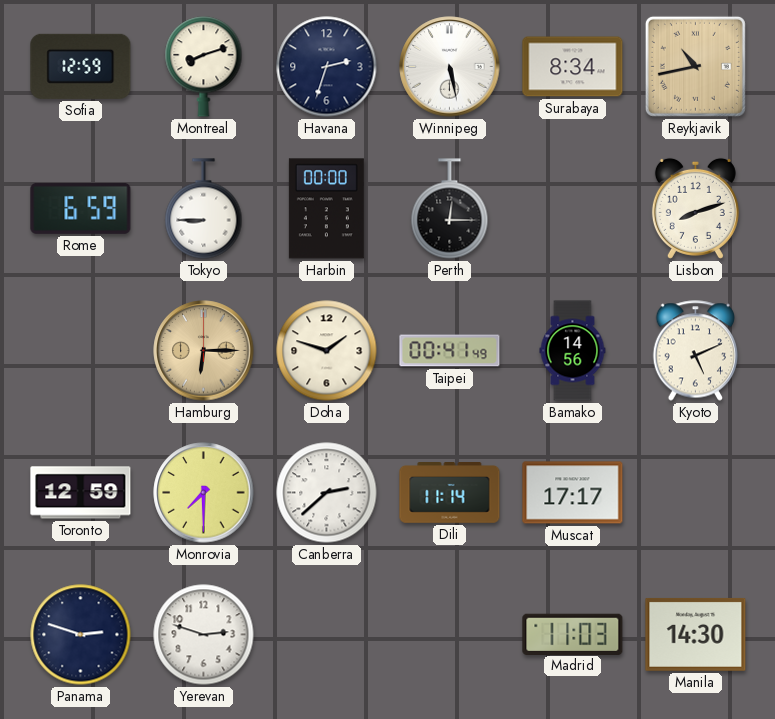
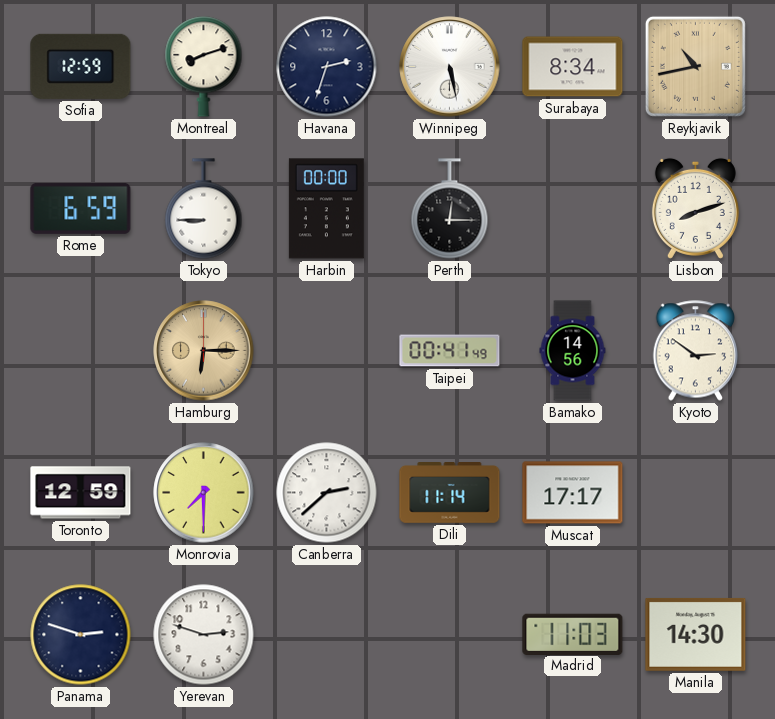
Doha: 1:48 -> none (327, 351)
Kyoto: 5:11 -> 2:51 (696, 351)
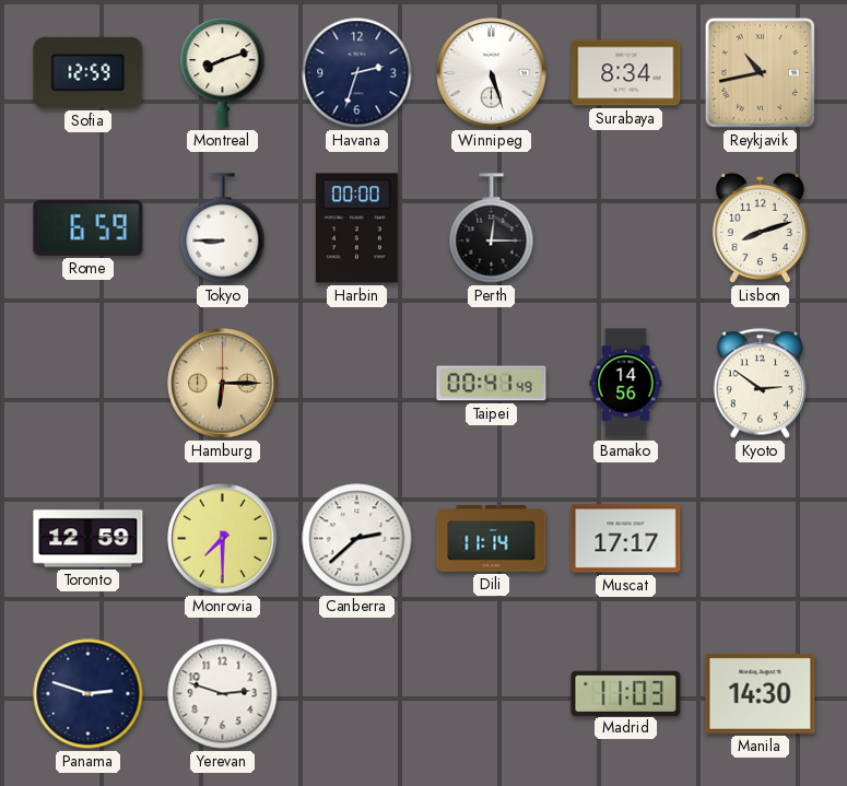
Winnipeg: 5:28 -> 5:27 (492, 73)
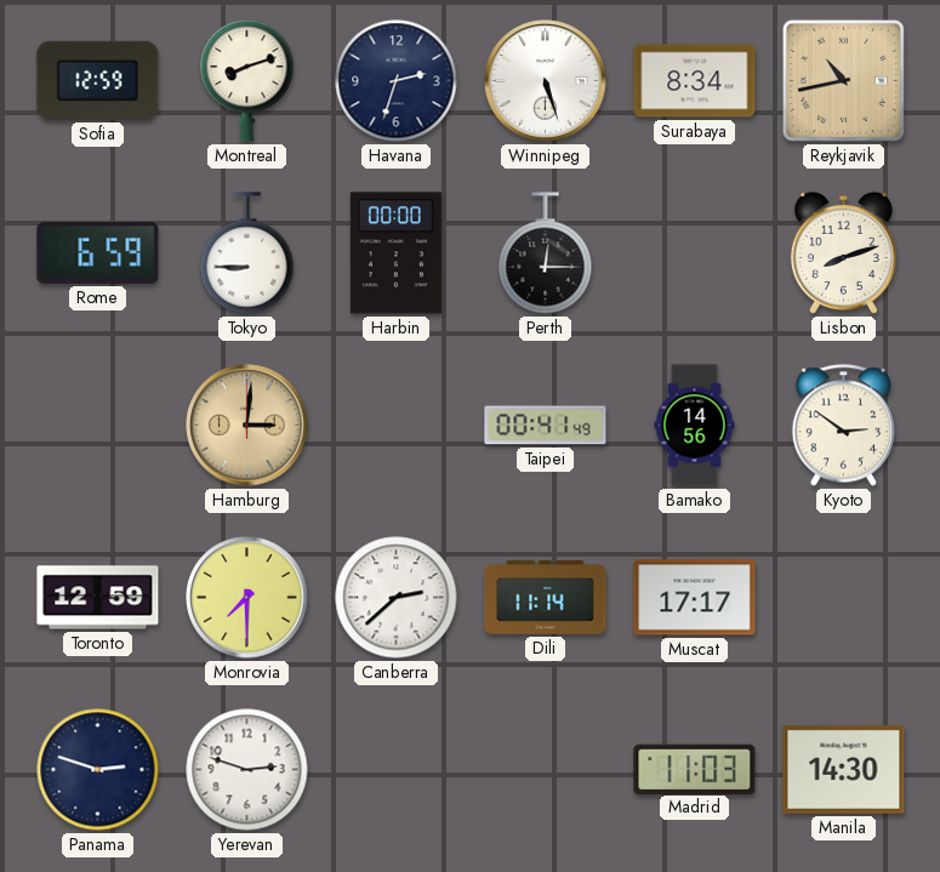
Hamburg: 6:15 -> 3:01 (247, 426)
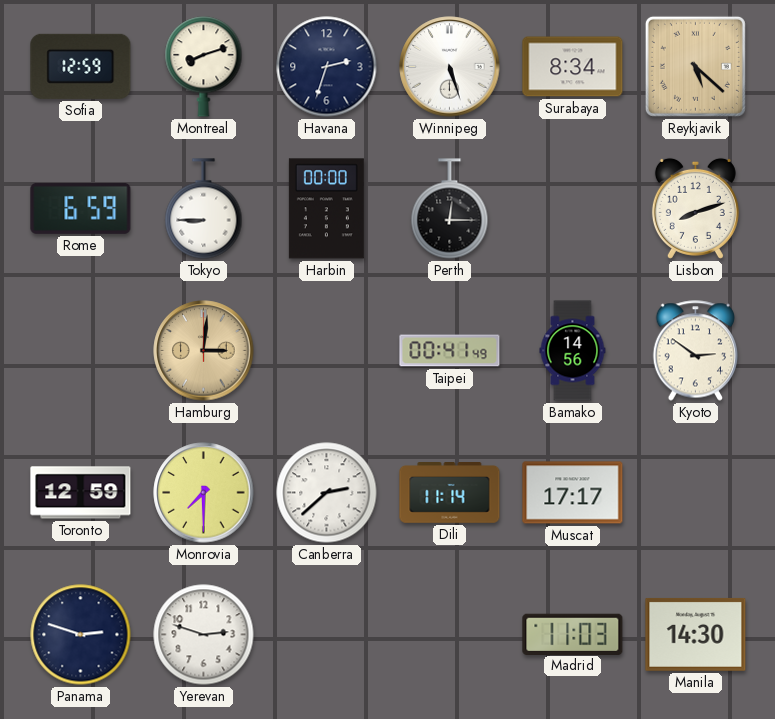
Reykjavik: 10:43 -> 5:22 (695, 66)
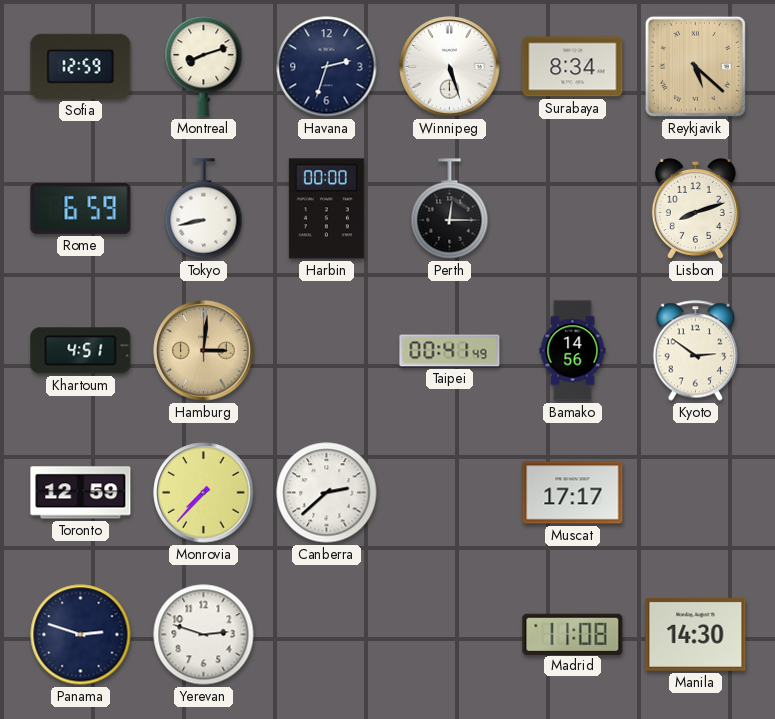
Tokyo: 8:45 -> 8:43 (204, 209)
Khartoum: none -> 4:51 (81, 351)
Monrovia: 7:30 -> 7:37 (204, 493)
Dili: 11:14 -> none (450, 493)
Madrid: 11:03 -> 11:08 (573, 634)
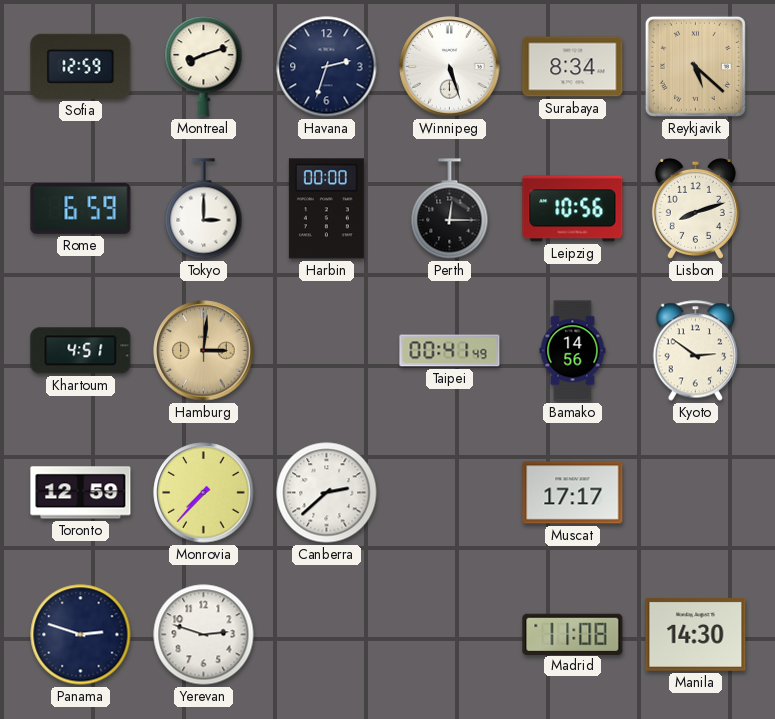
Tokyo: 8:43 -> 3:00 (204, 209)
Leipzig: none -> 10:56 (573, 209)
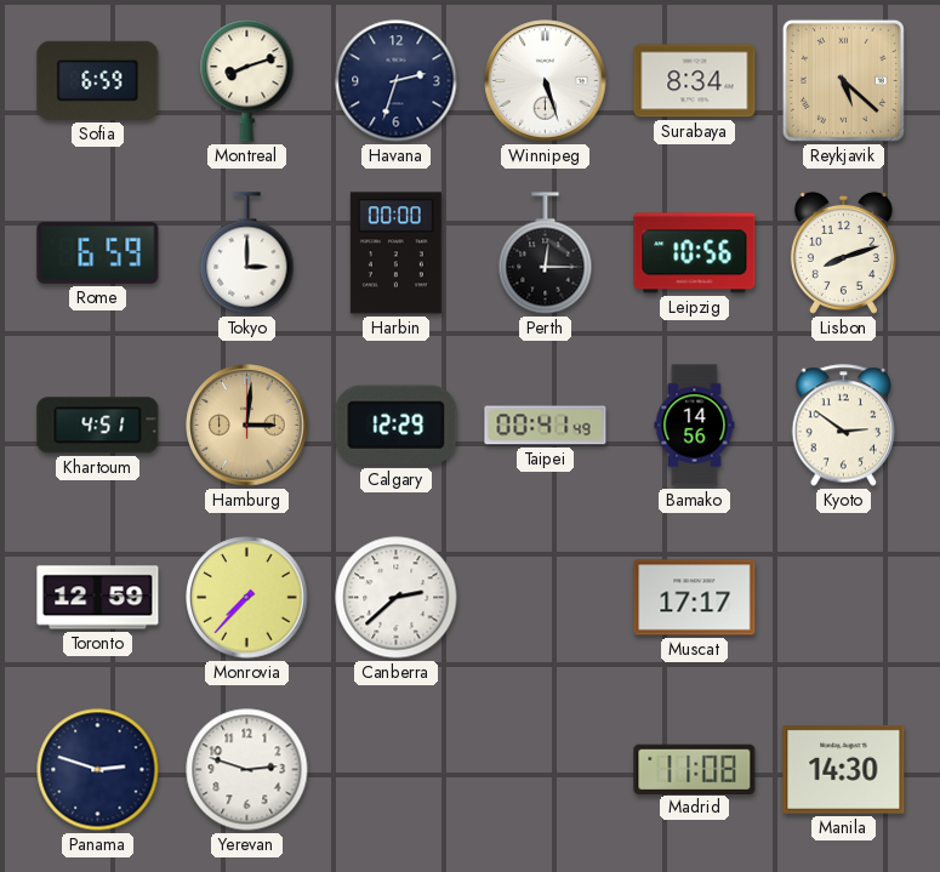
Sofia: 12:59 -> 6:59 (98, 80)
Calgary: none -> 12:29 (397, 426)
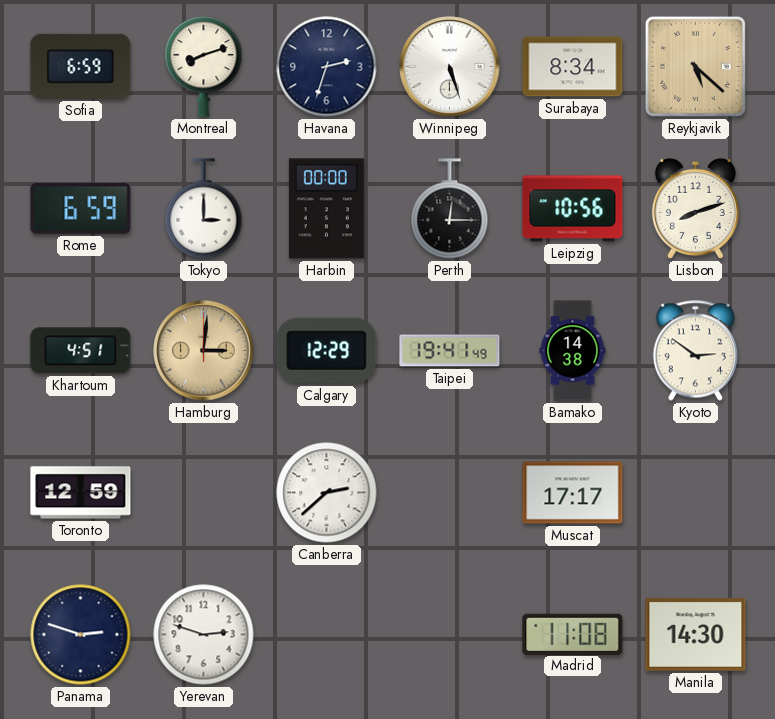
Taipei: 00:41 -> 19:41 (450, 351)
Bamako: 14:56 -> 14:38 (573, 351)
Monrovia: 7:37 -> none (247, 598)
